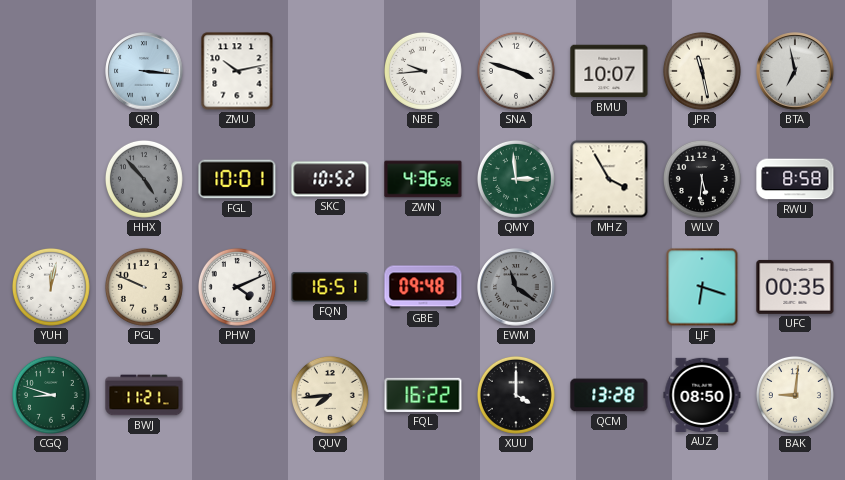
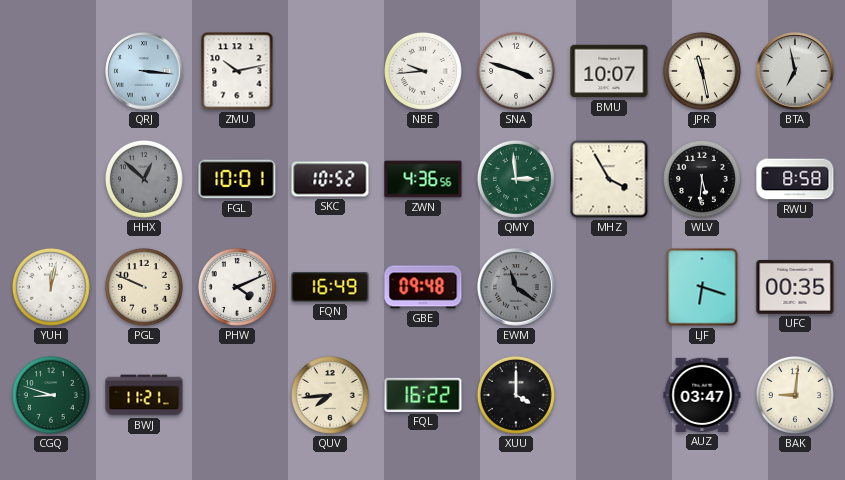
HHX: 4:53 -> 12:52 (144, 179)
FQN: 16:51 -> 16:49 (330, 287)
QCM: 13:28 -> none (609, 395)
AUZ: 08:50 -> 03:47 (702, 395)
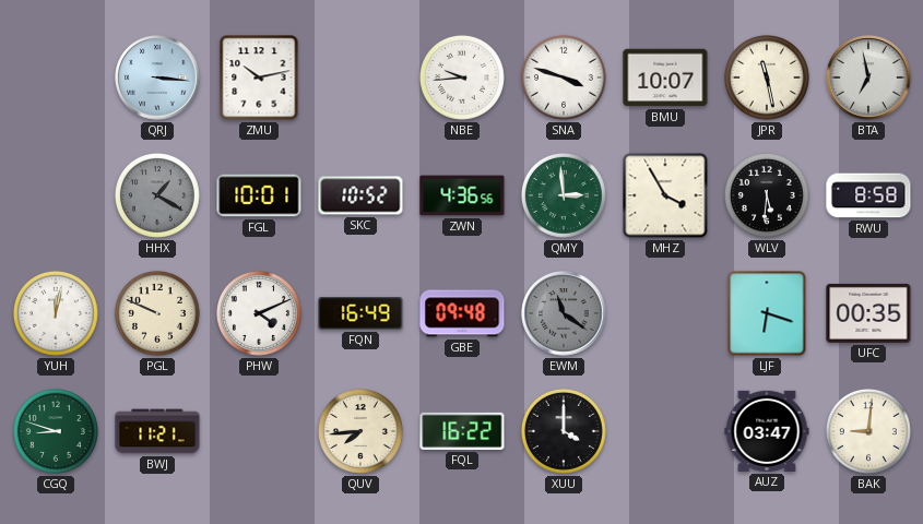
HHX: 12:52 -> 1:20 (157, 195)
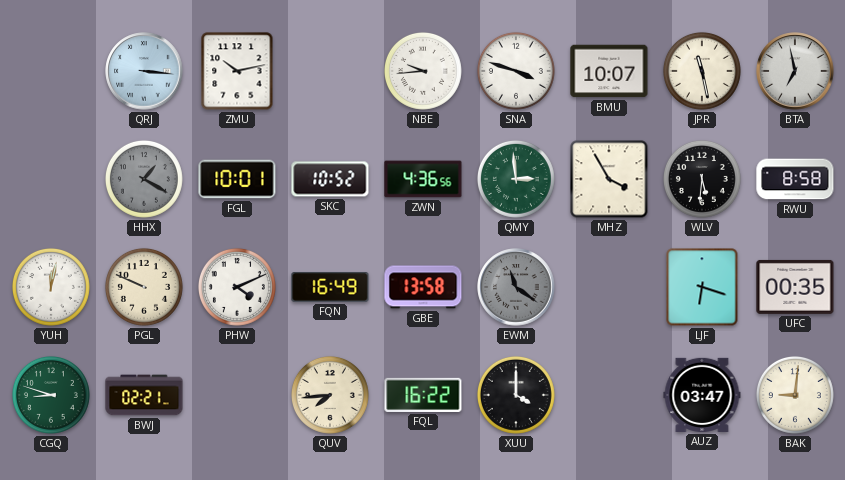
GBE: 09:48 -> 13:58 (423, 287)
BWJ: 11:21 -> 02:21 (144, 395)
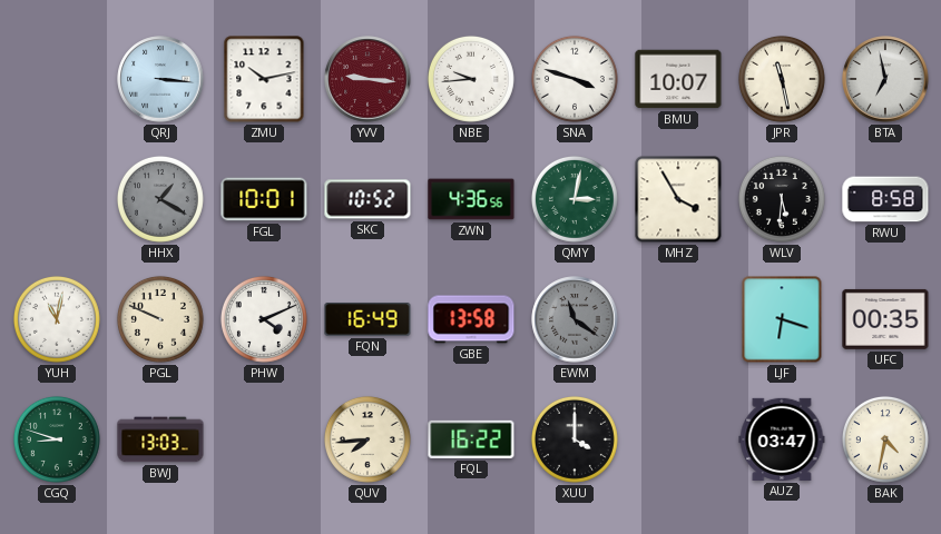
YVV: none -> 9:16 (367, 79)
QMY: 2:59 -> 3:02 (575, 199)
YUH: 12:02 -> 11:02 (57, 319)
BWJ: 02:21 -> 13:03 (160, 439)
BAK: 9:01 -> 4:32 (885, 439)
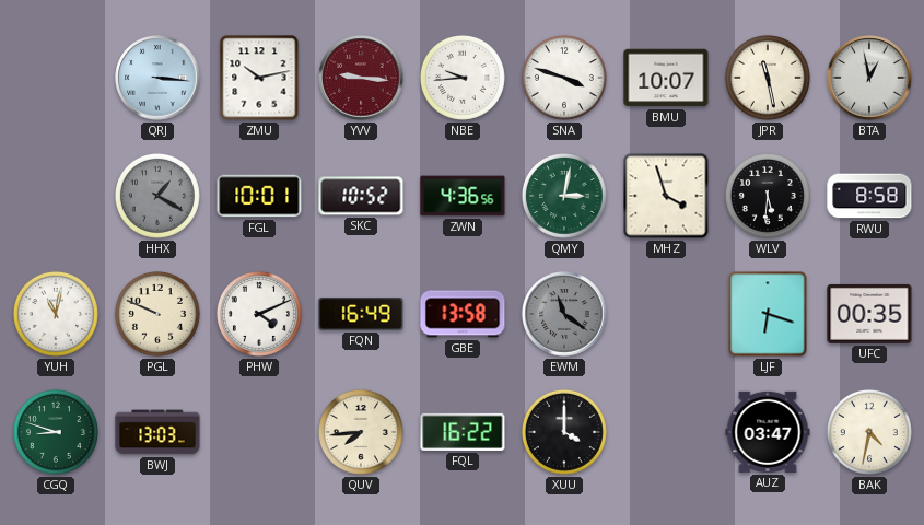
BTA: 6:58 -> 12:58 (869, 78)
MHZ: 3:55 -> 3:57 (666, 196)
